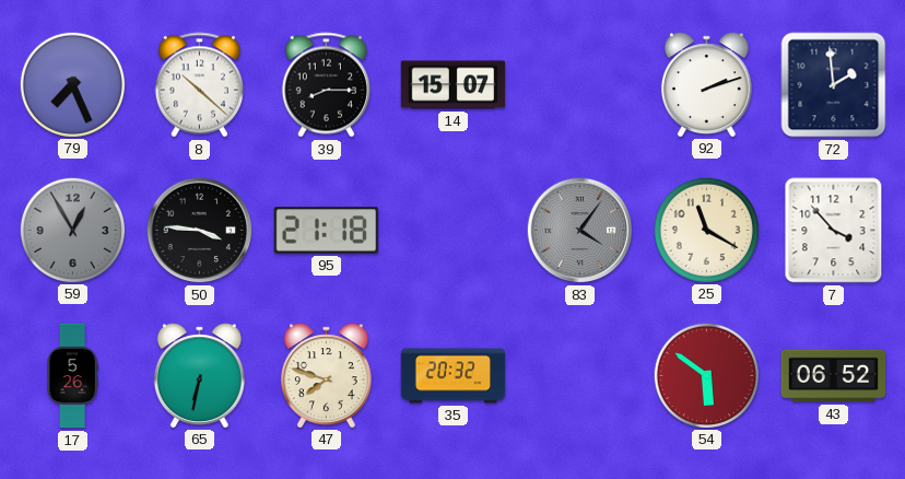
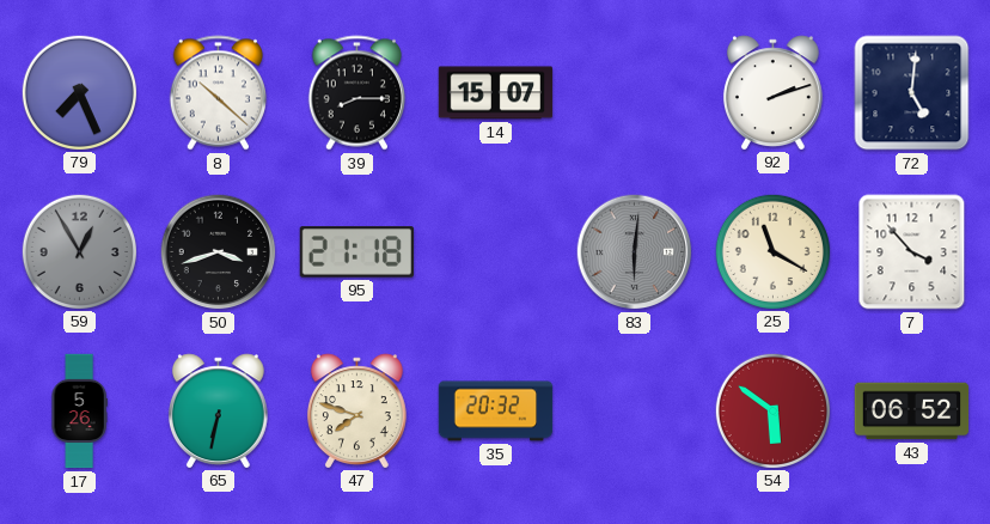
72: 1:59 -> 5:01 (912, 93)
50: 3:46 -> 3:42 (219, 252)
83: 4:06 -> 6:01 (635, 252)
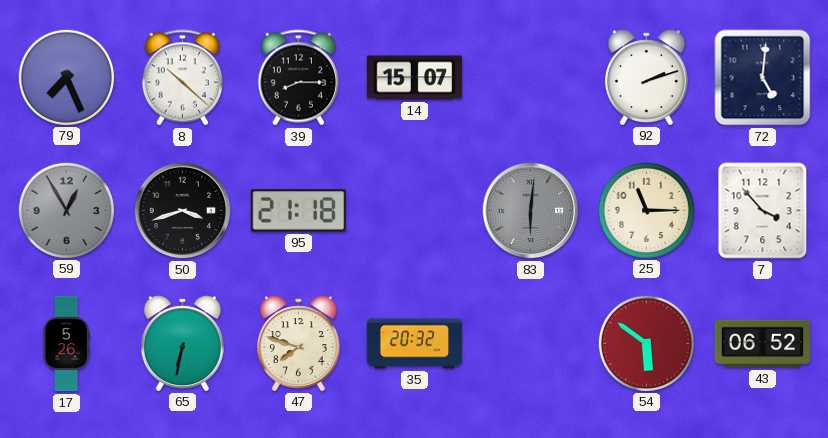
25: 11:20 -> 11:15 (646, 210)
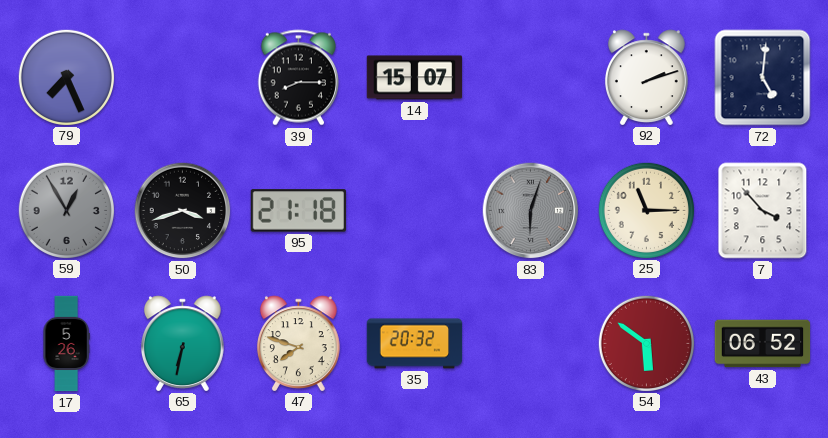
8: 10:22 -> none (182, 78)
83: 6:01 -> 6:03 (531, 211)
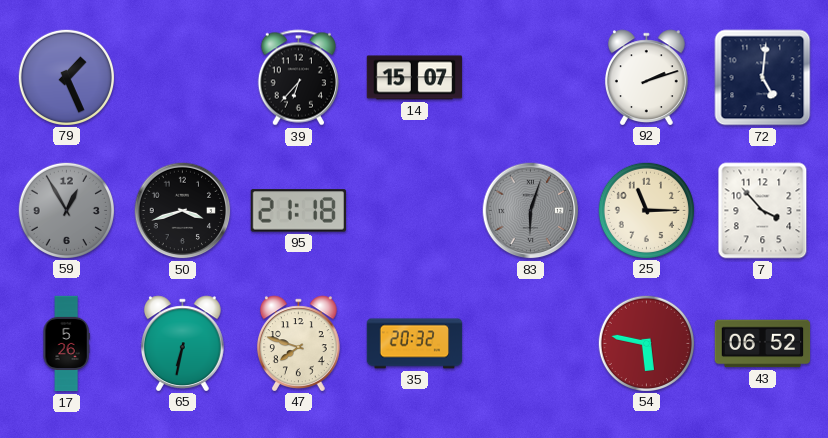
79: 7:26 -> 1:26 (66, 77)
39: 8:15 -> 6:37 (298, 78)
54: 5:51 -> 5:47 (646, 343)
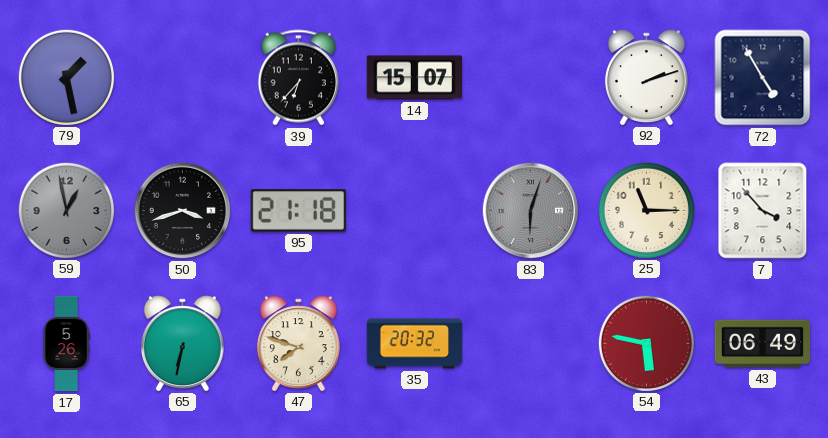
79: 1:26 -> 1:28 (66, 77)
72: 5:01 -> 4:55 (763, 78)
59: 12:55 -> 12:58 (66, 210)
43: 06:52 -> 06:49 (763, 344)
